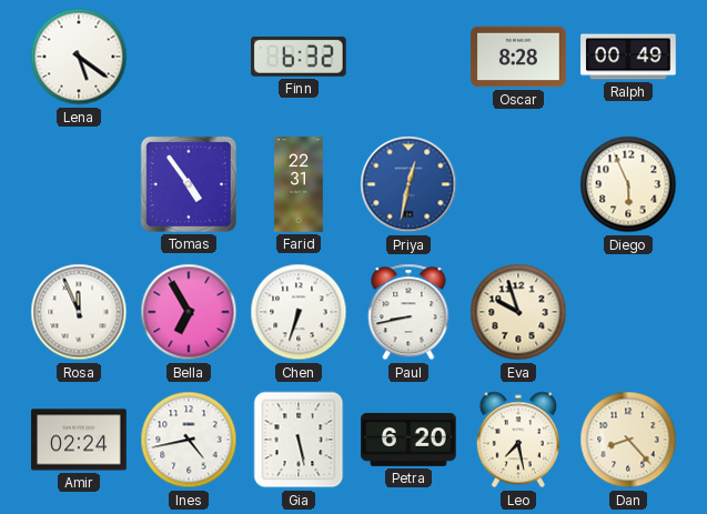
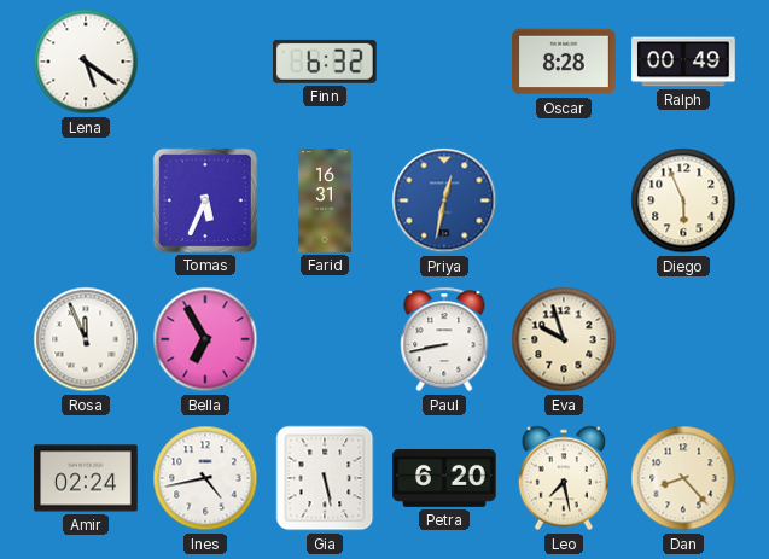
Tomas: 4:54 -> 5:34 (205, 200)
Farid: 22:31 -> 16:31 (325, 200)
Chen: 6:33 -> none (299, 312)
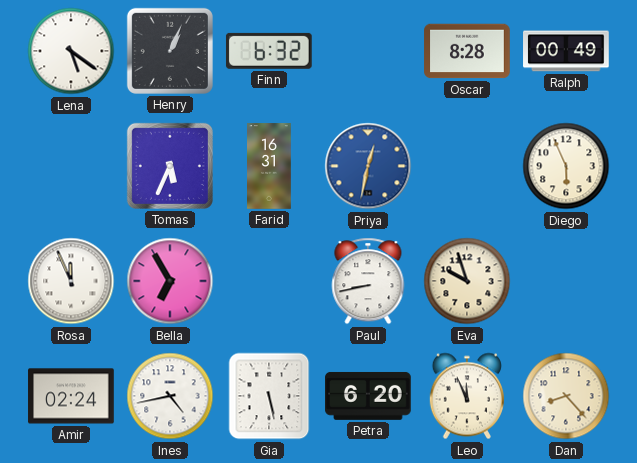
Henry: none -> 1:04 (170, 51)
Leo: 7:28 -> 11:56 (467, 396)
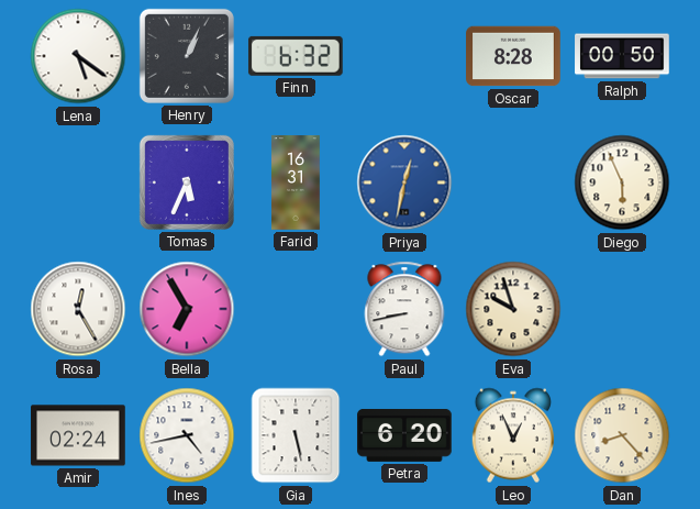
Ralph: 00:49 -> 00:50 (622, 56)
Rosa: 11:56 -> 12:25 (78, 309)
Leo: 11:56 -> 12:56 (513, 435)
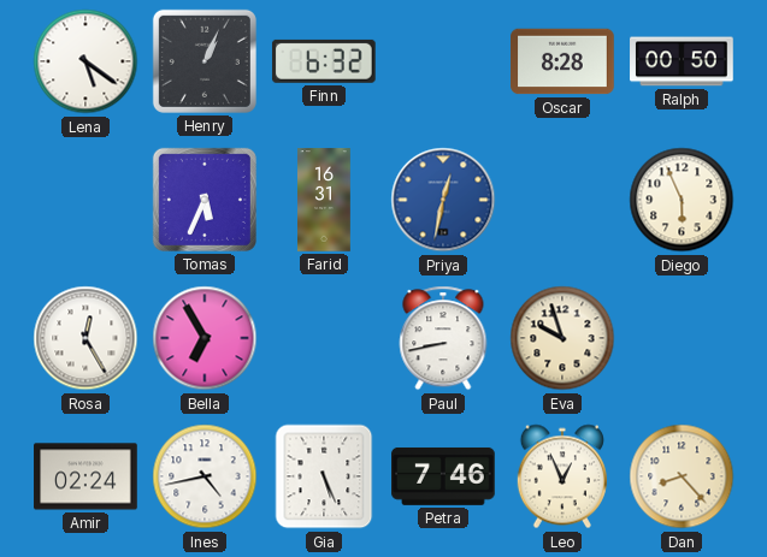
Gia: 5:28 -> 5:26 (324, 476)
Petra: 6:20 -> 7:46 (443, 476)
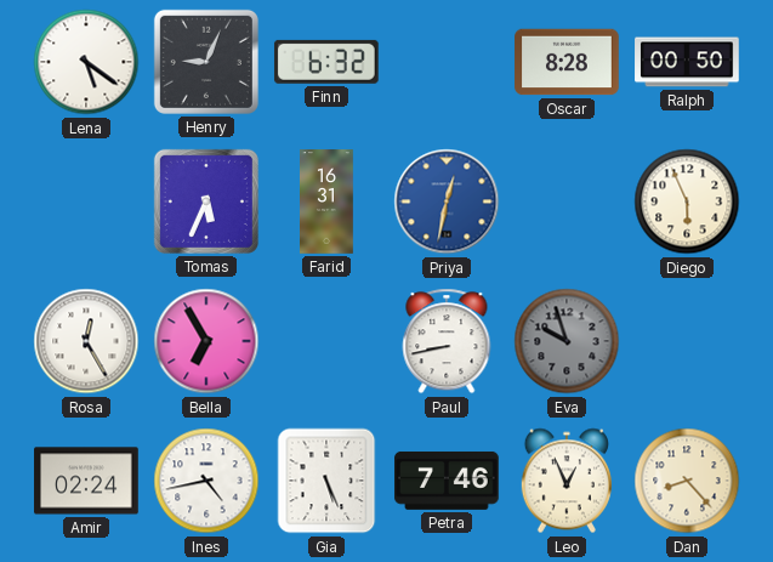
Henry: 1:04 -> 9:04 (206, 62)
Eva dial: cream -> grey (567, 341)
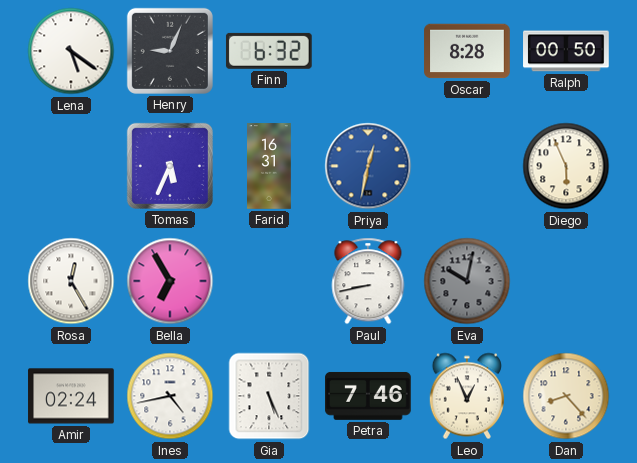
Eva: 9:57 -> 10:02 (467, 281)
